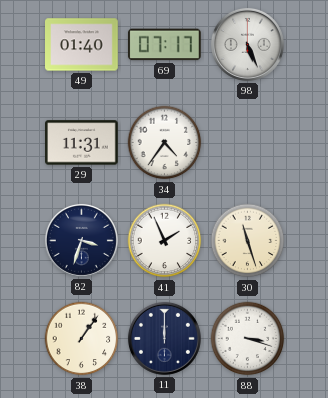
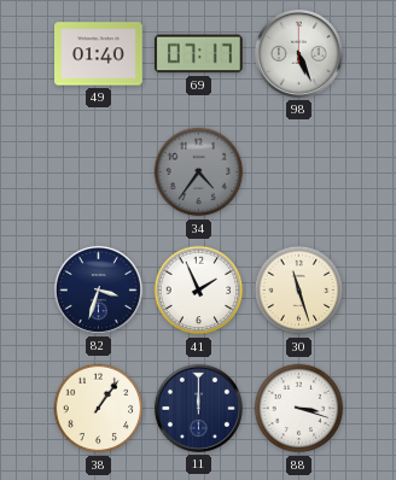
29: 11:31 -> none (82, 143)
34 dial: white -> grey (199, 172)
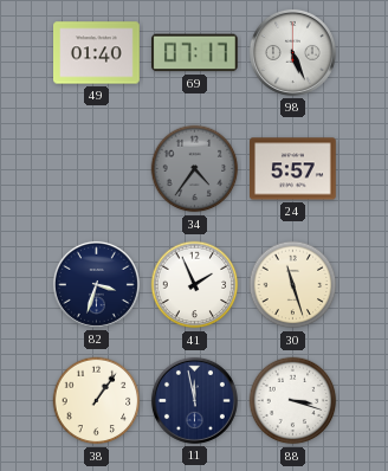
24: none -> 5:57 (293, 169)
11: 12:00 -> 11:58 (194, 400)
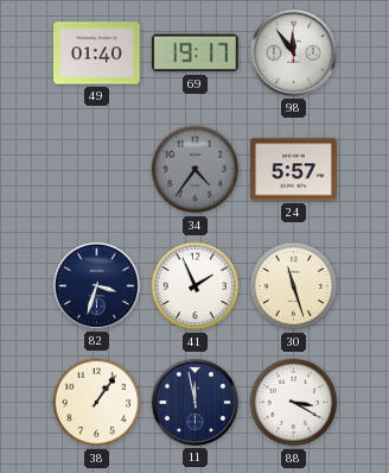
69: 07:17 -> 19:17 (194, 53)
98: 5:26 -> 11:54 (293, 52)
88: 3:18 -> 3:20 (294, 403)
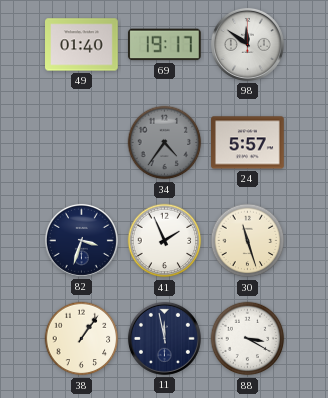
98: 11:54 -> 11:51 (247, 44)
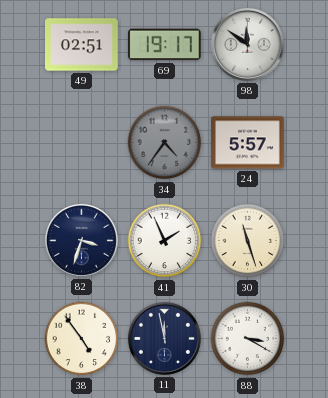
49: 01:40 -> 02:51 (82, 45)
38: 1:06 -> 4:54 (82, 339)
